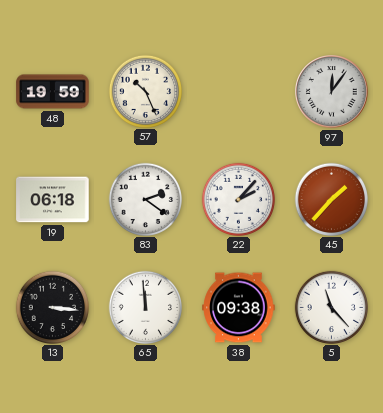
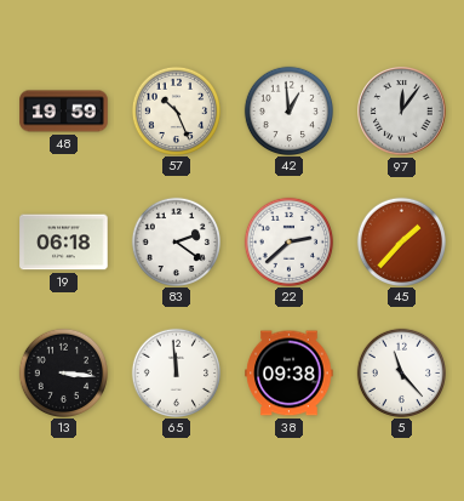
42: none -> 12:59 (288, 110)
22: 2:07 -> 2:38 (288, 241)
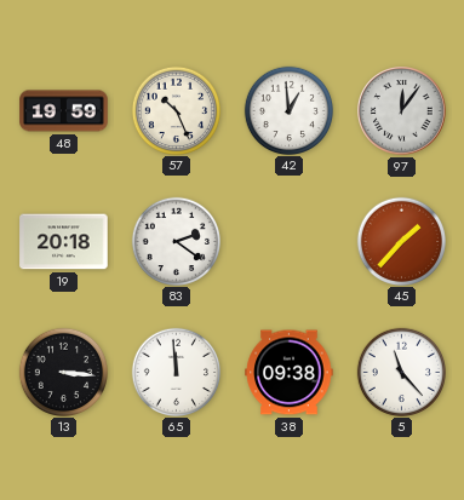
19: 06:18 -> 20:18 (64, 242)
22: 2:38 -> none (288, 241)
